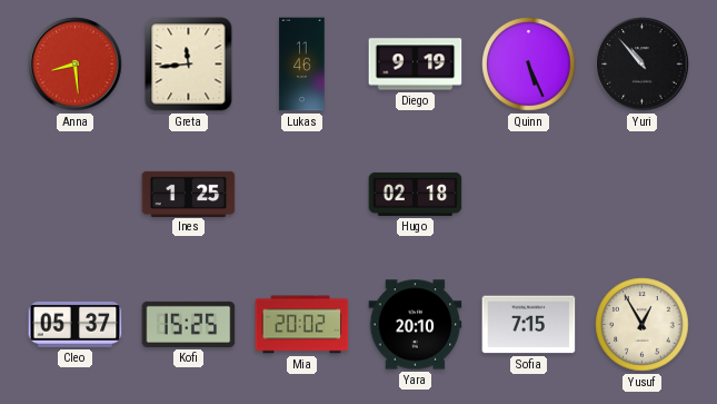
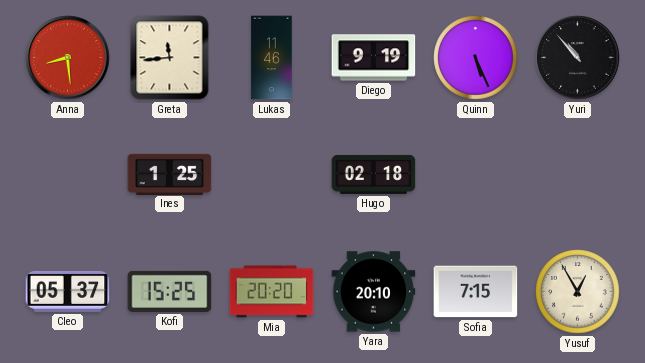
Mia: 20:02 -> 20:20 (272, 292)
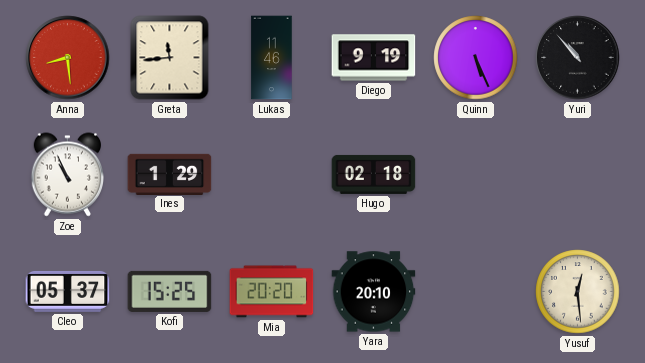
Zoe: none -> 10:56 (67, 175)
Ines: 1:25 -> 1:29 (170, 174)
Sofia: 7:15 -> none (476, 292)
Yusuf: 12:55 -> 12:29 (578, 292)
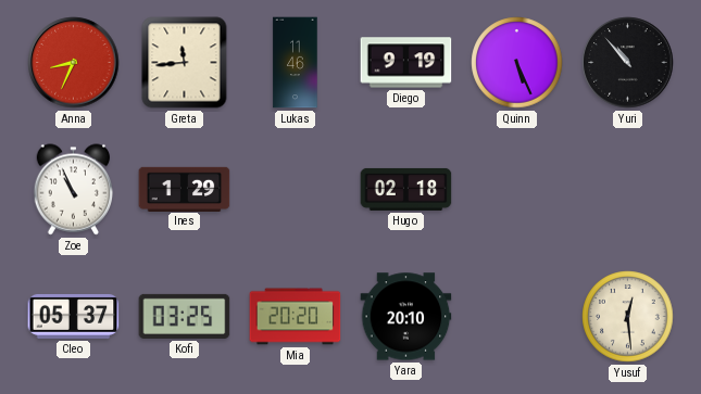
Anna: 8:29 -> 8:34 (74, 63)
Kofi: 15:25 -> 03:25 (185, 316)
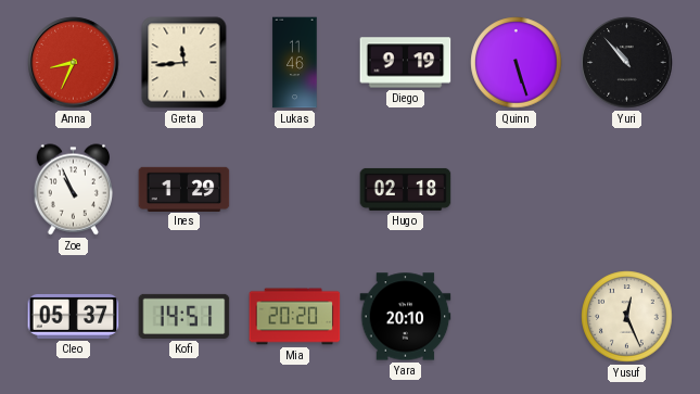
Quinn: 5:26 -> 5:27 (517, 63)
Kofi: 03:25 -> 14:51 (184, 316)
Yusuf: 12:29 -> 12:26 (627, 317)
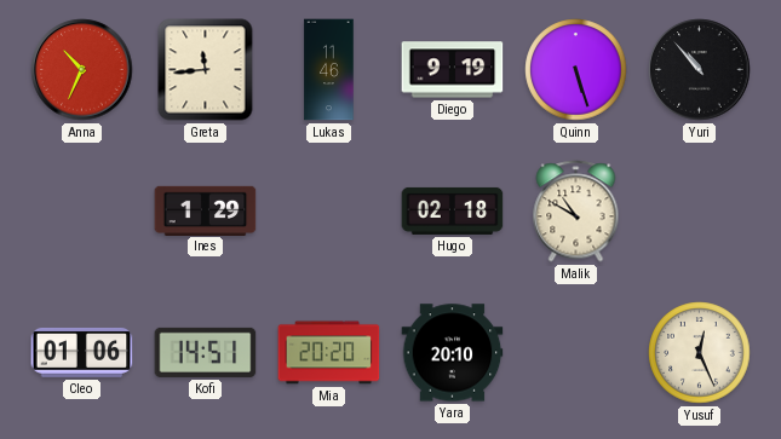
Anna: 8:34 -> 10:34 (82, 70)
Zoe: 10:56 -> none (73, 190)
Malik: none -> 10:50 (576, 212)
Cleo: 05:37 -> 01:06 (82, 352)
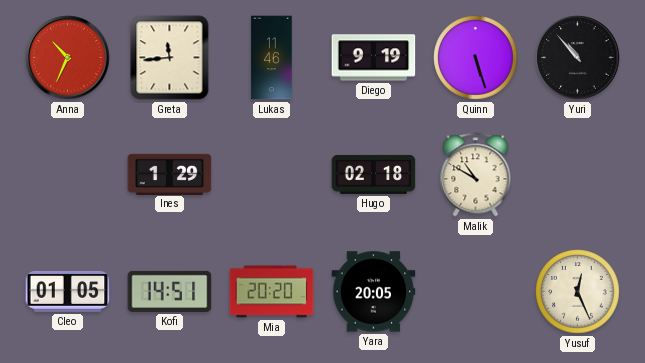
Cleo: 01:06 -> 01:05 (68, 291)
Yara: 20:10 -> 20:05 (374, 292)
